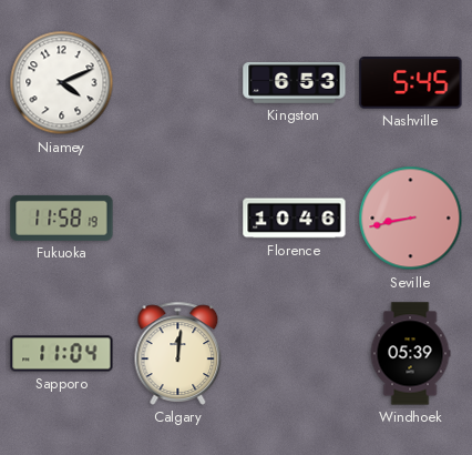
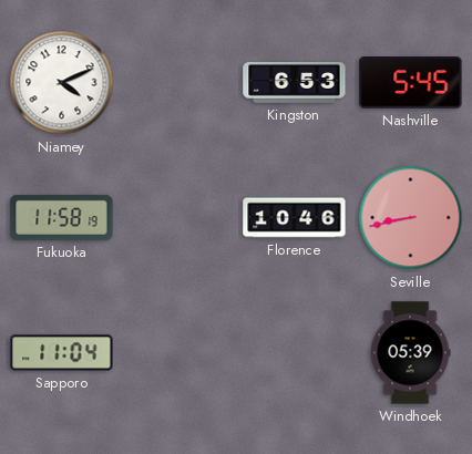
Calgary: 12:01 -> none (178, 353)
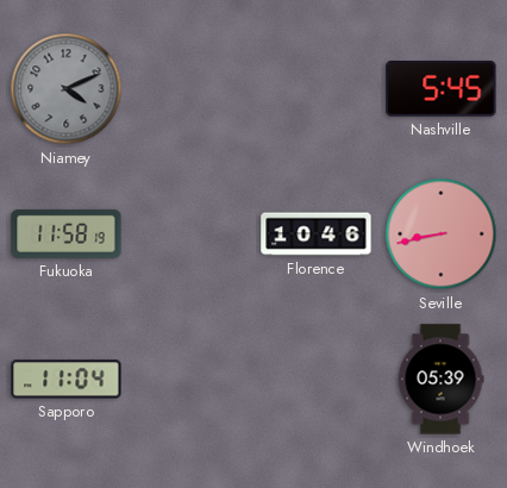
Niamey dial: white -> grey (67, 89)
Kingston: 6:53 -> none (295, 83)
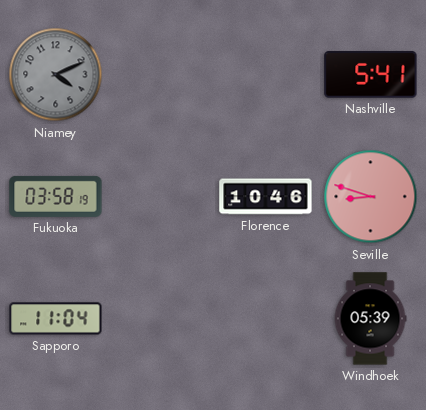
Nashville: 5:45 -> 5:41 (371, 75)
Fukuoka: 11:58 -> 03:58 (56, 196)
Seville: 8:43 -> 8:48 (371, 197)
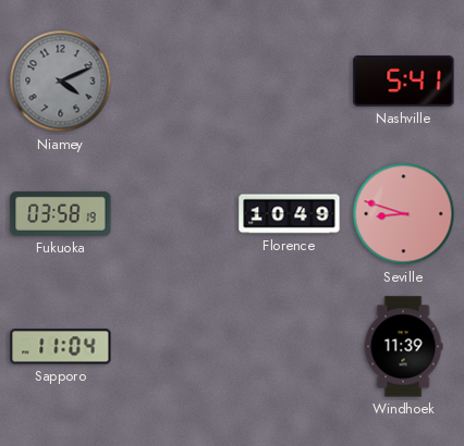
Florence: 10:46 -> 10:49 (290, 214)
Windhoek: 05:39 -> 11:39 (403, 347)
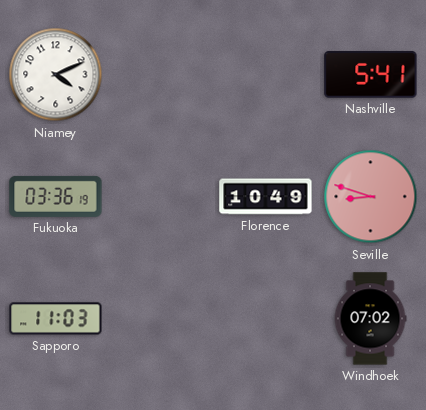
Niamey dial: grey -> white (56, 75)
Fukuoka: 03:58 -> 03:36 (56, 196)
Sapporo: 11:04 -> 11:03 (56, 319)
Windhoek: 11:39 -> 07:02 (370, 319)
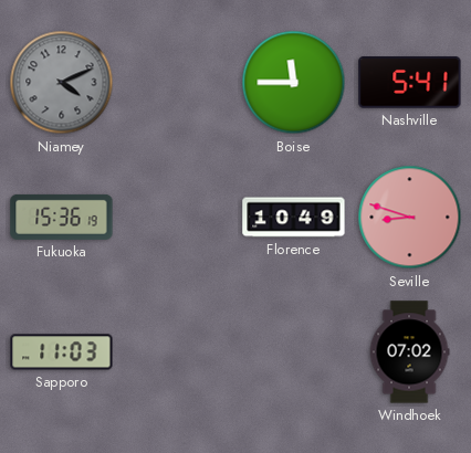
Niamey dial: white -> grey (62, 83)
Boise: none -> 11:45 (294, 83)
Fukuoka: 03:36 -> 15:36 (62, 217)
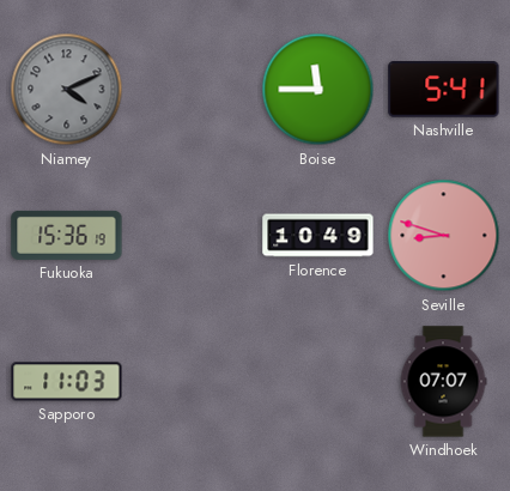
Windhoek: 07:02 -> 07:07 (443, 382)
